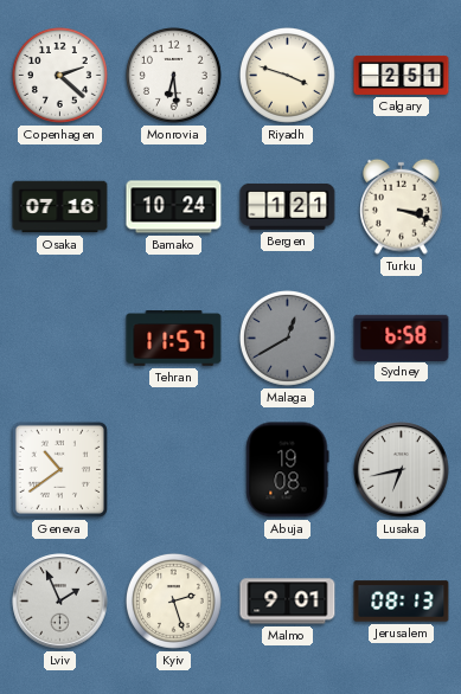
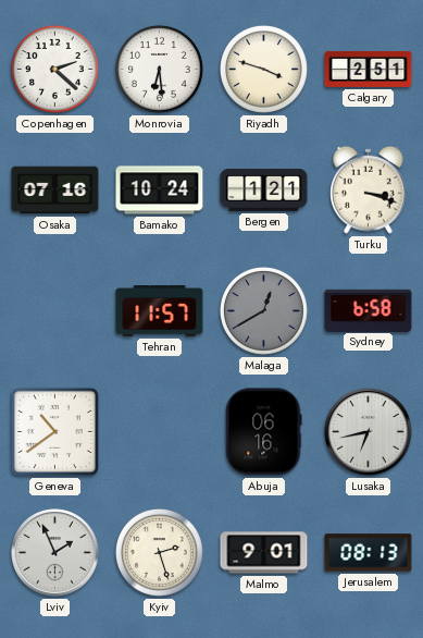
Abuja: 19:08 -> 06:16 (264, 432)
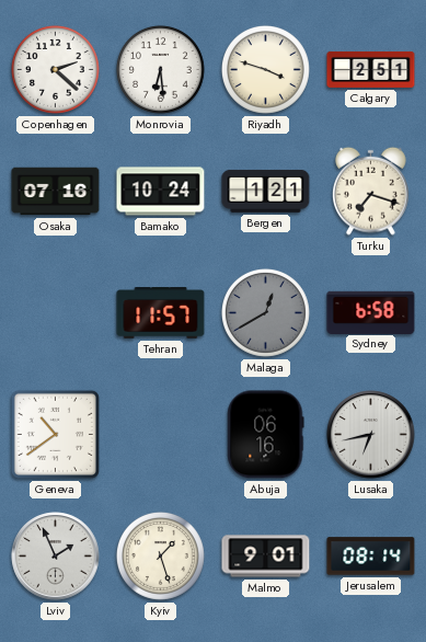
Turku: 3:18 -> 7:18 (371, 191)
Kyiv: 2:27 -> 1:27 (160, 555)
Jerusalem: 08:13 -> 08:14 (371, 557)
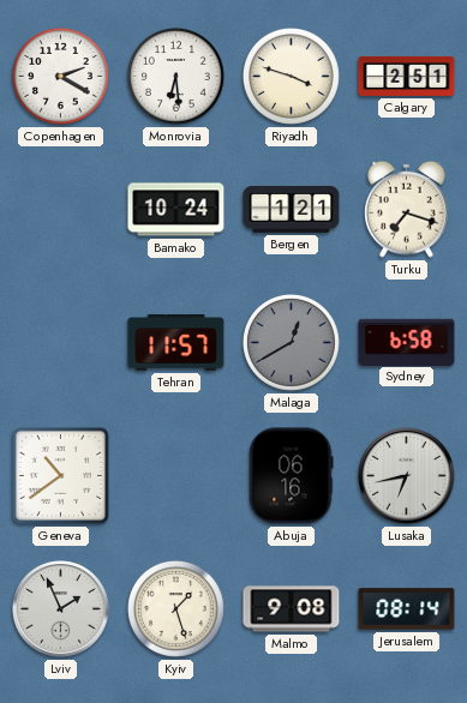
Copenhagen: 2:22 -> 2:20 (60, 76)
Osaka: 07:16 -> none (56, 192)
Malmo: 9:01 -> 9:08 (292, 609)
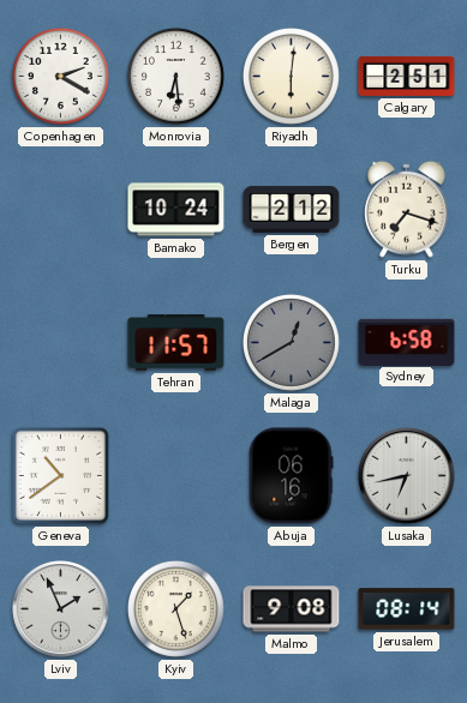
Riyadh: 3:48 -> 6:01 (291, 76)
Bergen: 1:21 -> 2:12 (292, 209)
